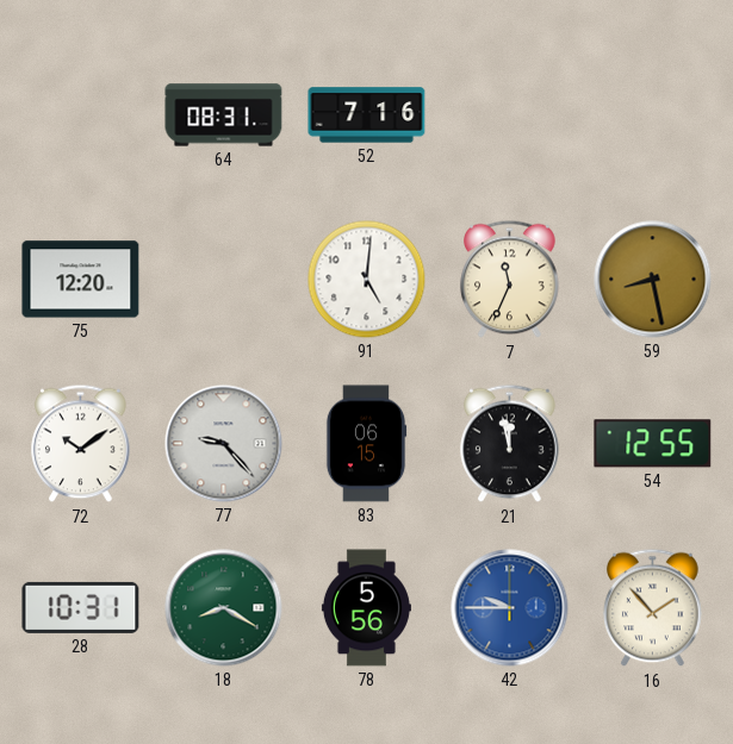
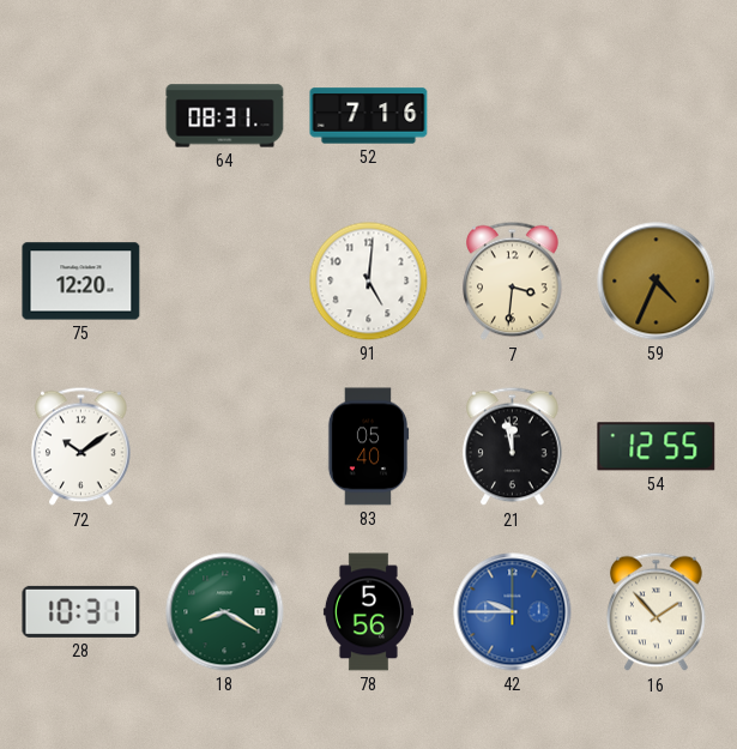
7: 11:34 -> 3:31 (513, 282)
59: 8:28 -> 4:34 (657, 282)
77: 9:23 -> none (224, 444)
83: 06:15 -> 05:40 (368, 447)
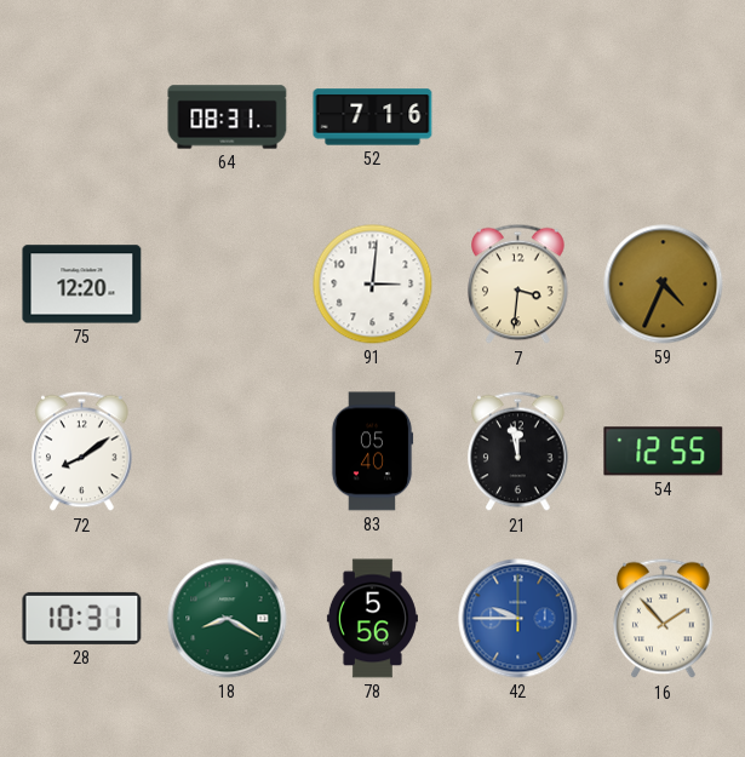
91: 5:01 -> 3:01 (373, 285)
72: 10:09 -> 8:09 (82, 452)
